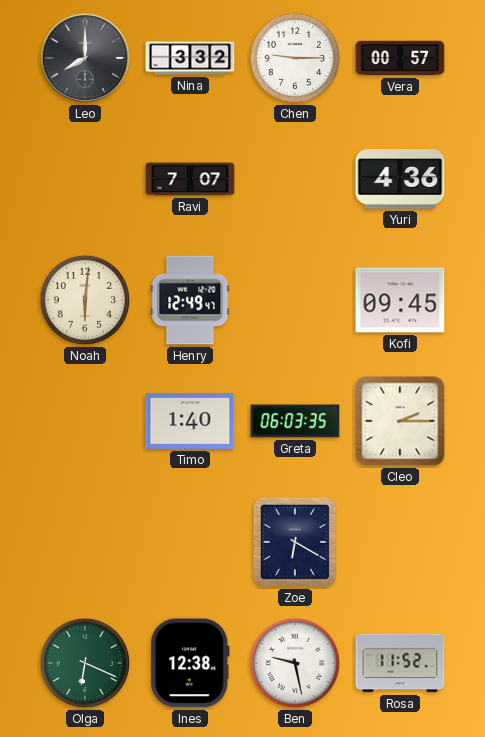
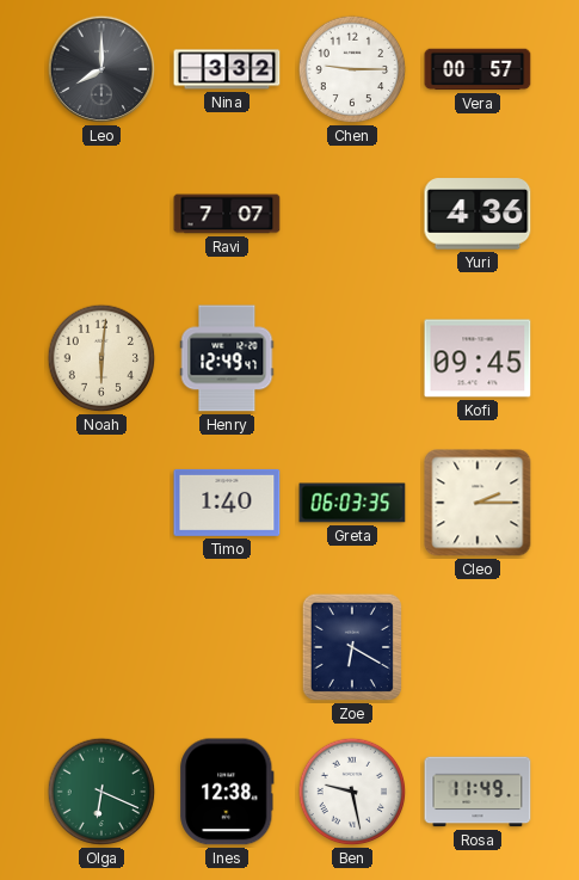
Rosa: 11:52 -> 11:49 (478, 792)
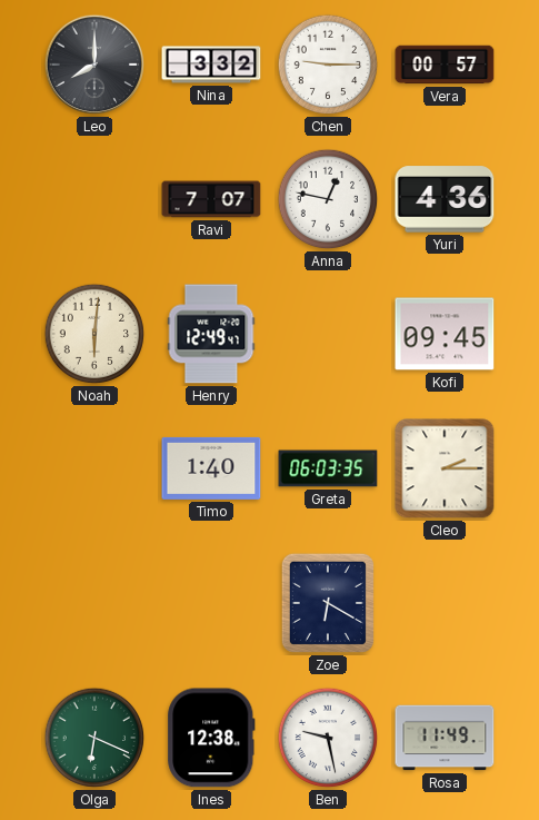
Anna: none -> 12:47 (328, 199)
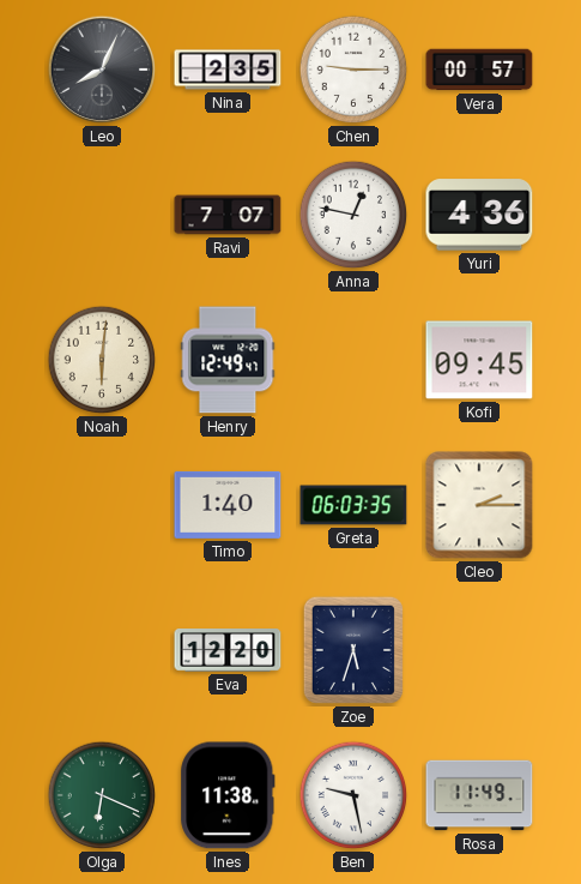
Leo: 8:00 -> 8:04 (102, 70)
Nina: 3:32 -> 2:35 (228, 70)
Eva: none -> 12:20 (228, 650)
Zoe: 6:20 -> 5:33 (353, 650)
Ines: 12:38 -> 11:38 (228, 795)
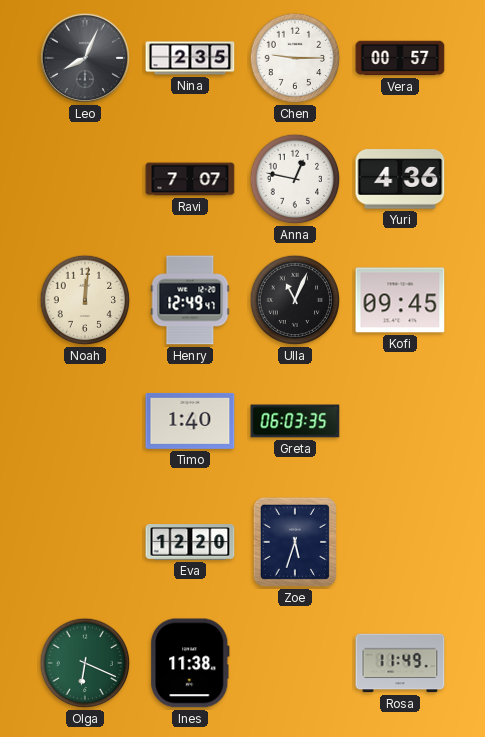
Noah: 6:01 -> 12:01 (85, 300)
Ulla: none -> 11:04 (295, 300)
Cleo: 2:15 -> none (479, 505)
Ben: 9:28 -> none (353, 795)
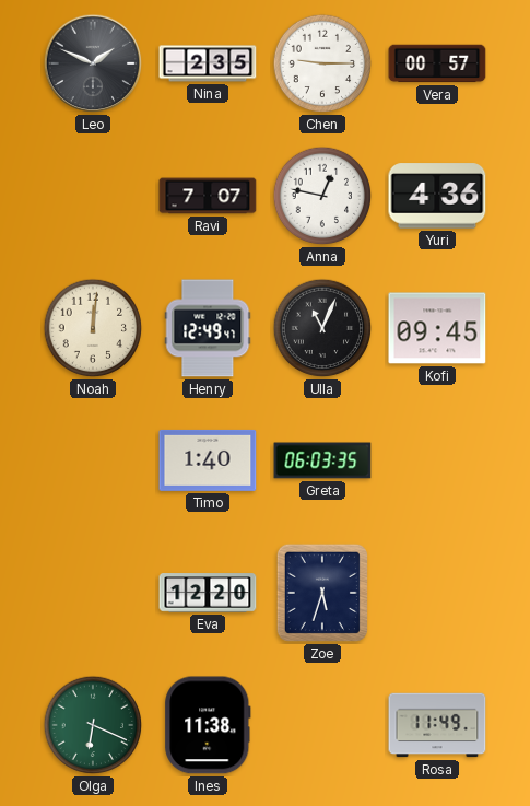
Leo: 8:04 -> 1:49 (93, 63)
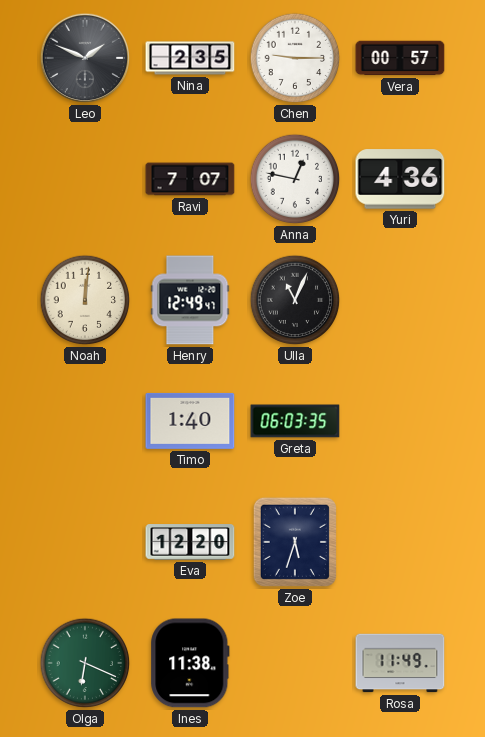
Kofi: 09:45 -> none (437, 328)
